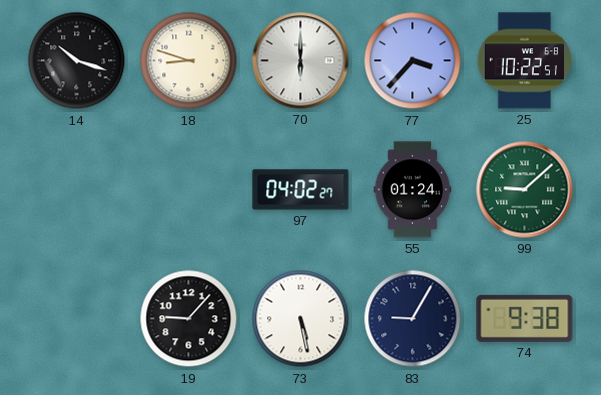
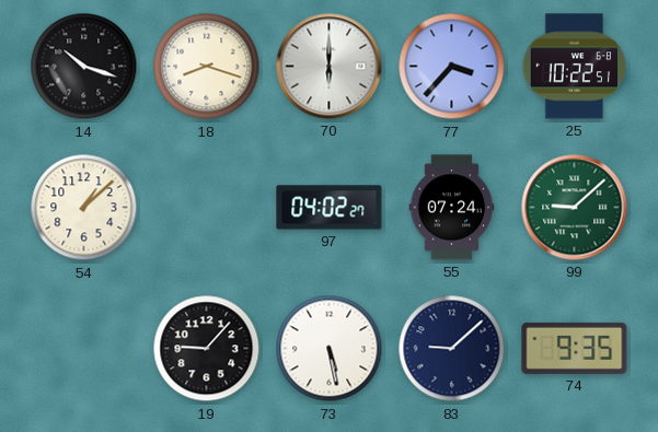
18: 8:48 -> 8:18 (207, 67)
54: none -> 1:08 (84, 208)
55: 01:24 -> 07:24 (452, 208)
83: 9:05 -> 9:08 (452, 349)
74: 9:38 -> 9:35 (575, 348)
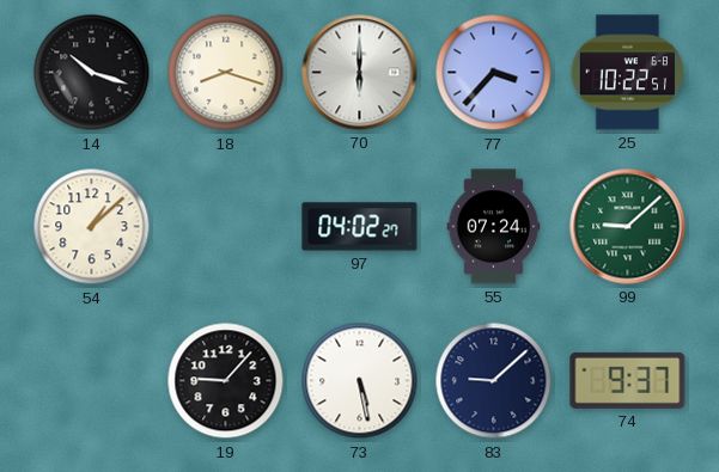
74: 9:35 -> 9:37 (628, 380)
